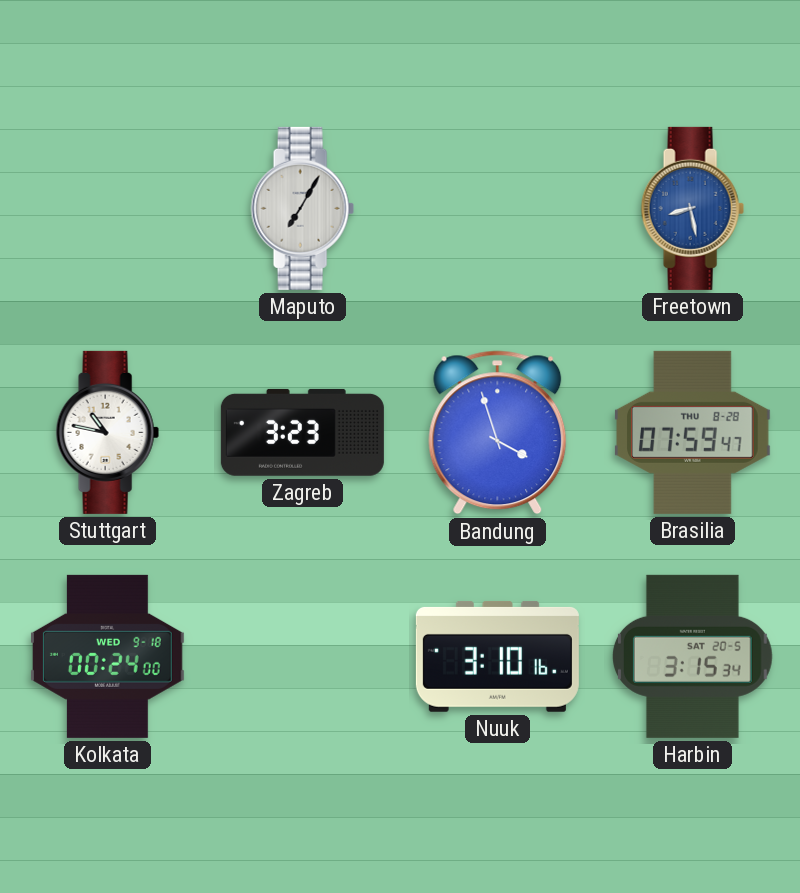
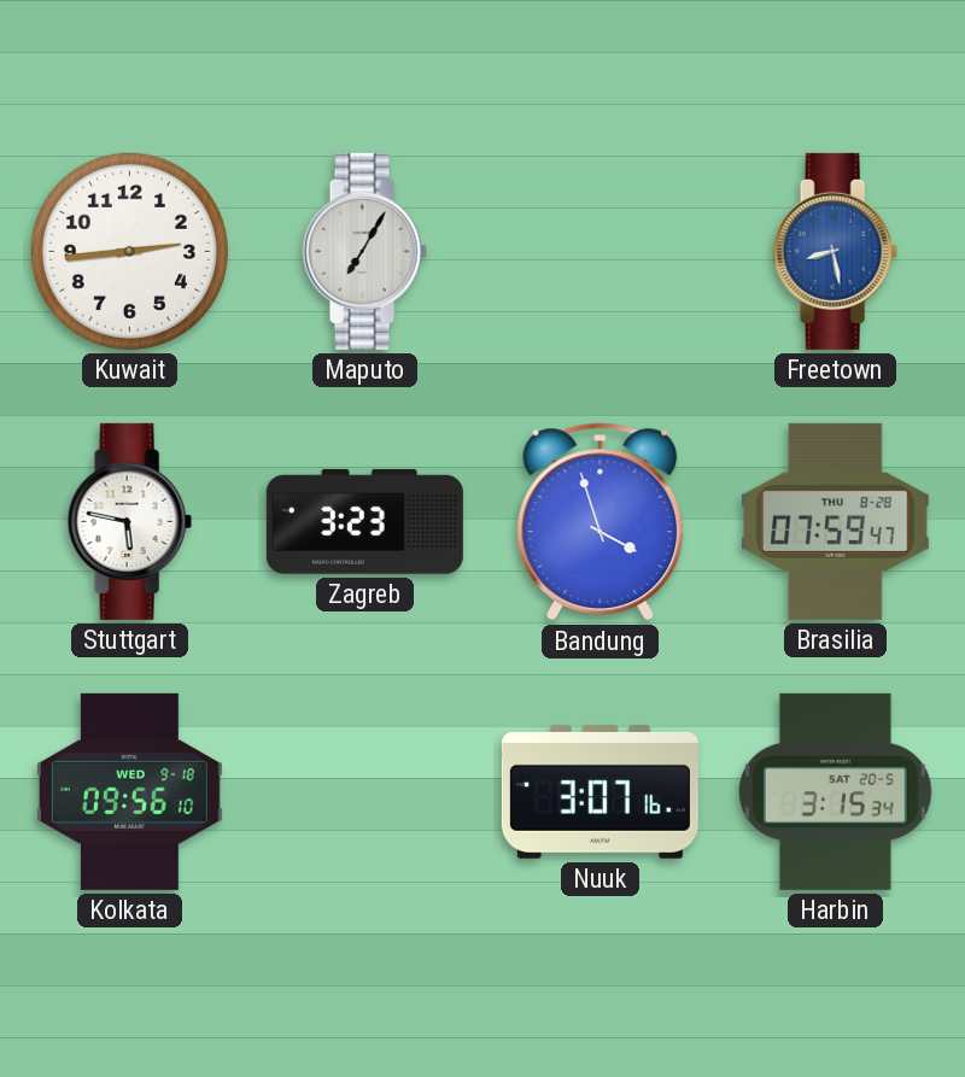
Kuwait: none -> 2:44 (129, 251)
Stuttgart: 10:47 -> 5:47 (129, 521)
Kolkata: 00:24 -> 09:56 (129, 791)
Nuuk: 3:10 -> 3:07 (600, 791)
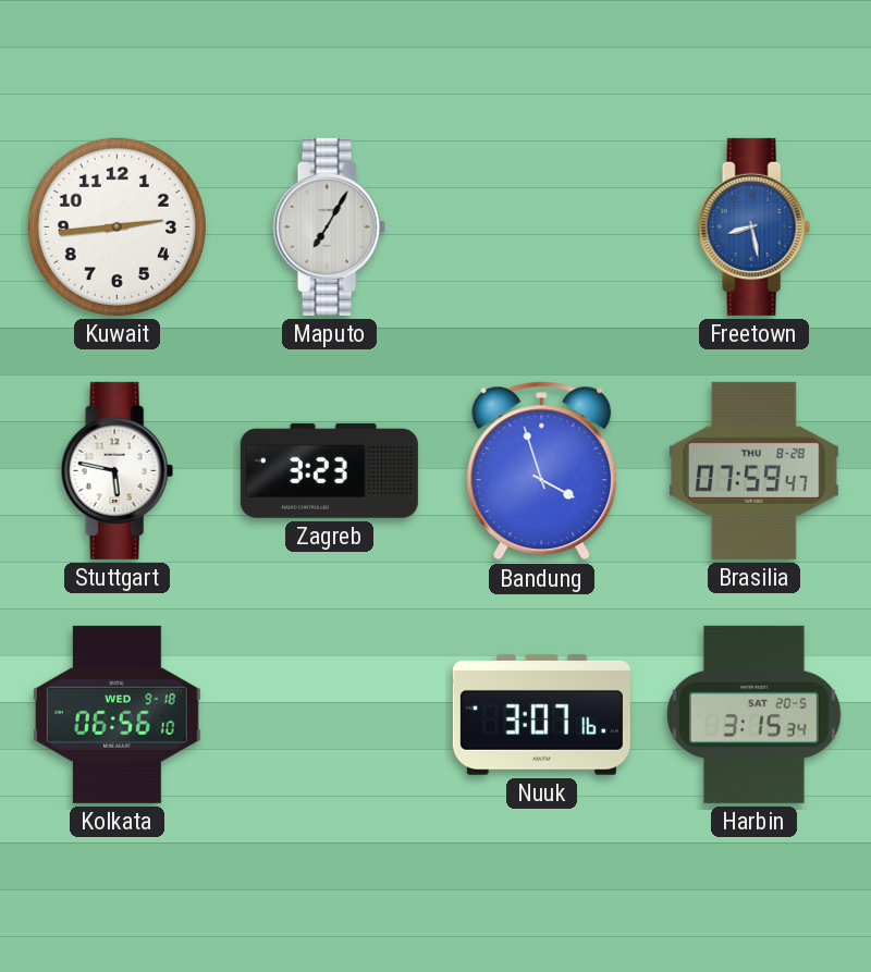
Kolkata: 09:56 -> 06:56 (116, 714)
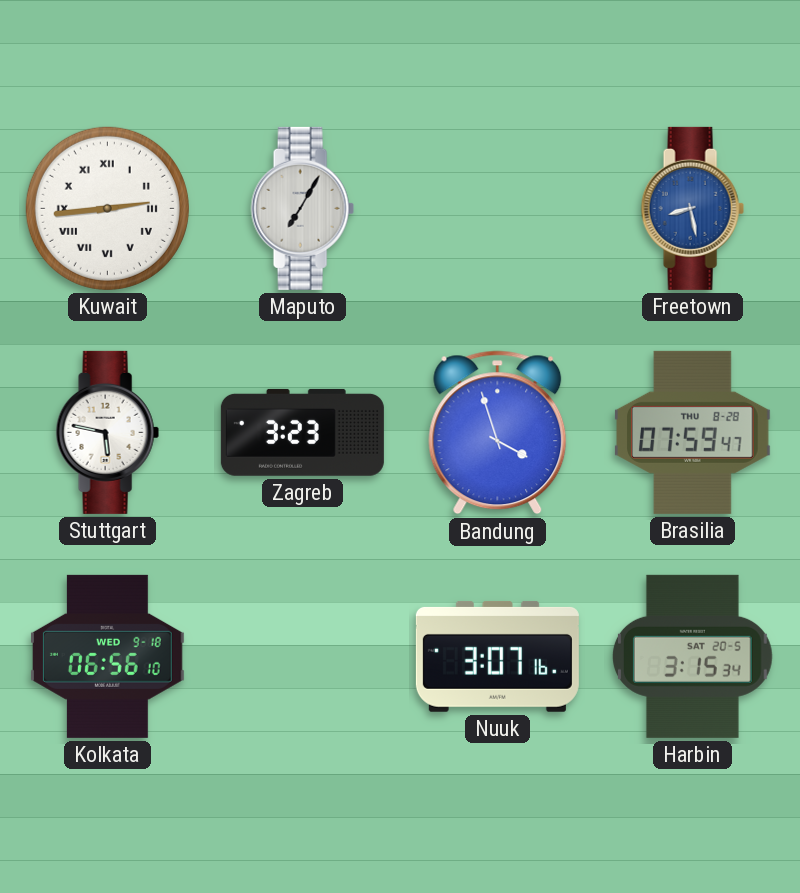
Kuwait numerals: Arabic -> Roman (107, 208)
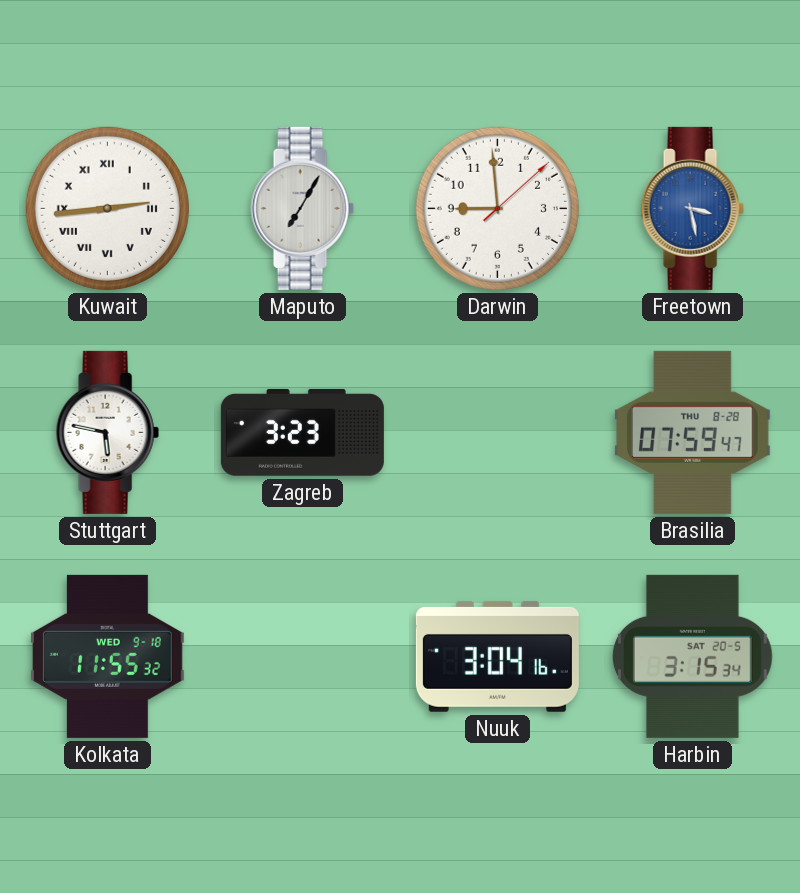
Darwin: none -> 8:59 (497, 208)
Freetown: 8:28 -> 3:28 (692, 208)
Bandung: 3:57 -> none (498, 433)
Kolkata: 06:56 -> 11:55 (107, 656)
Nuuk: 3:07 -> 3:04 (497, 656)
